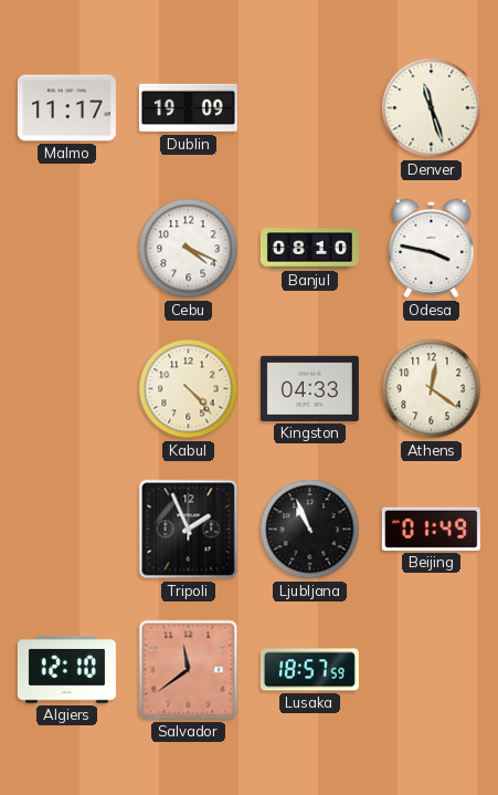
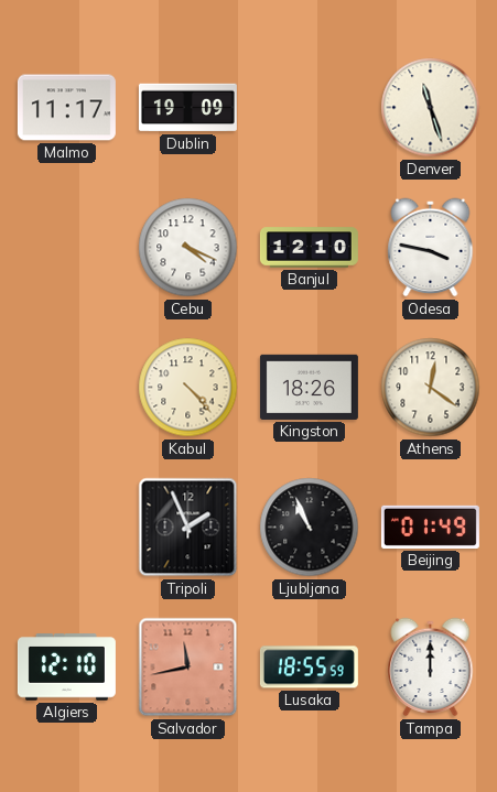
Banjul: 08:10 -> 12:10 (309, 248)
Kingston: 04:33 -> 18:26 (309, 387)
Salvador: 11:39 -> 11:43 (188, 668)
Lusaka: 18:57 -> 18:55 (309, 668)
Tampa: none -> 12:00 (431, 668)
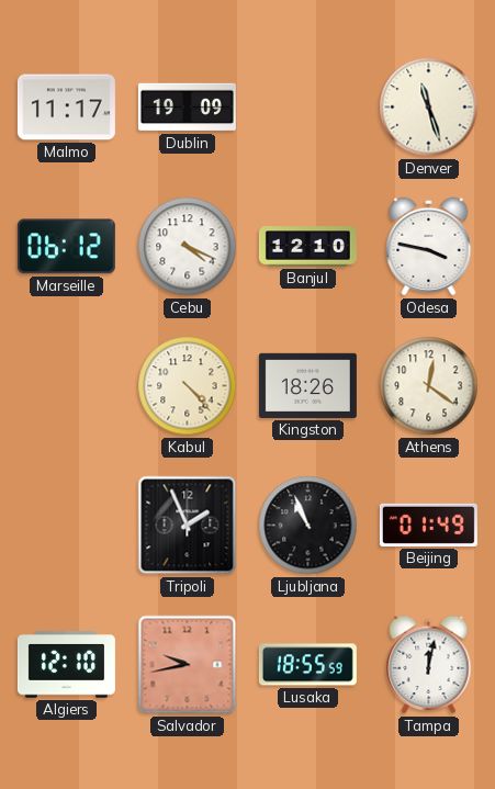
Marseille: none -> 06:12 (66, 247)
Salvador: 11:43 -> 9:43 (188, 665)
Tampa: 12:00 -> 12:02 (429, 665)
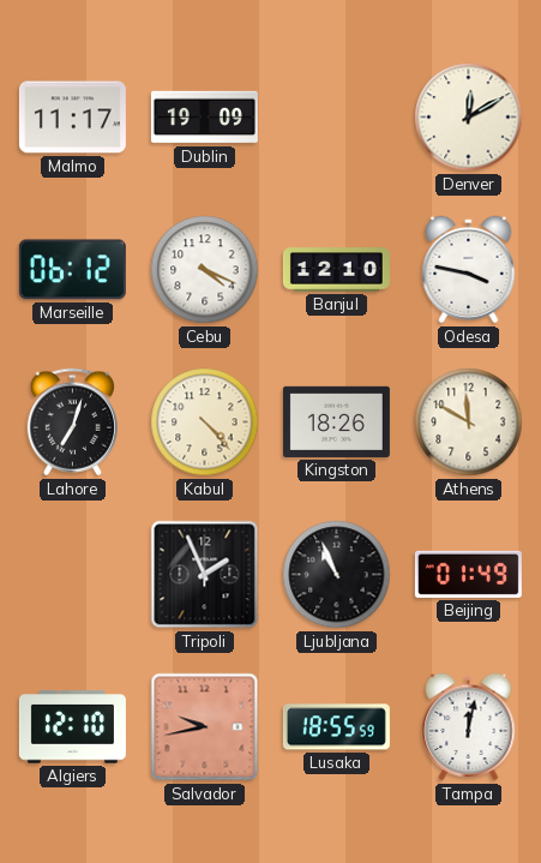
Denver: 11:27 -> 12:10 (469, 118)
Lahore: none -> 7:03 (72, 422)
Athens: 12:21 -> 11:50 (469, 422)
